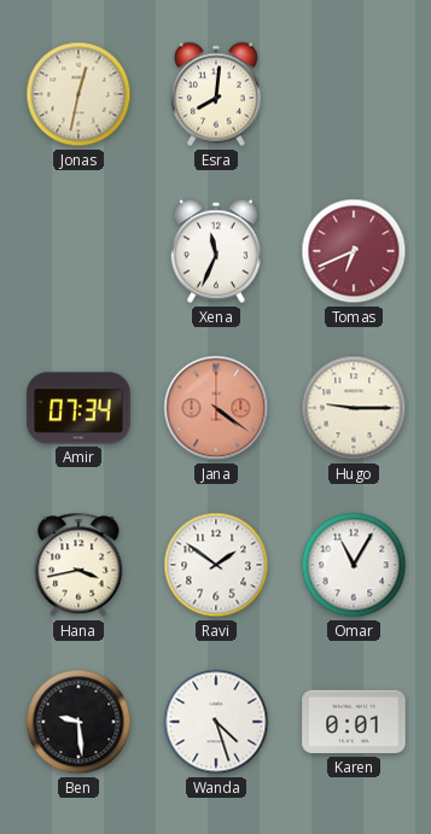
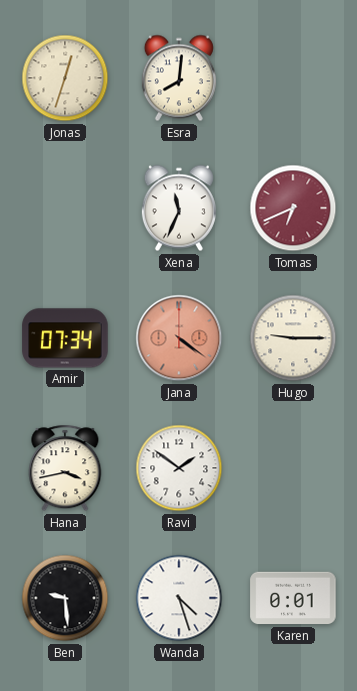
Jonas: 12:32 -> 12:33 (65, 78)
Omar: 11:05 -> none (354, 565)
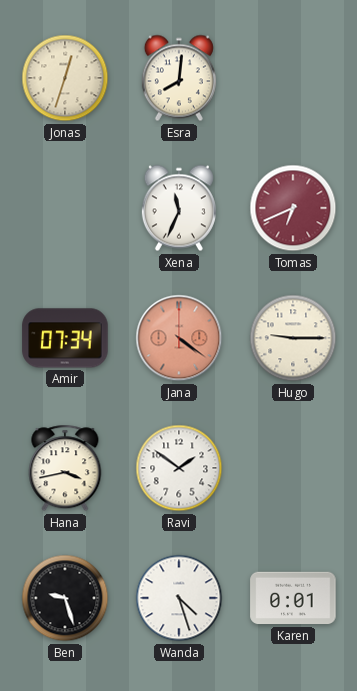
Ben: 9:29 -> 9:27 (65, 598)
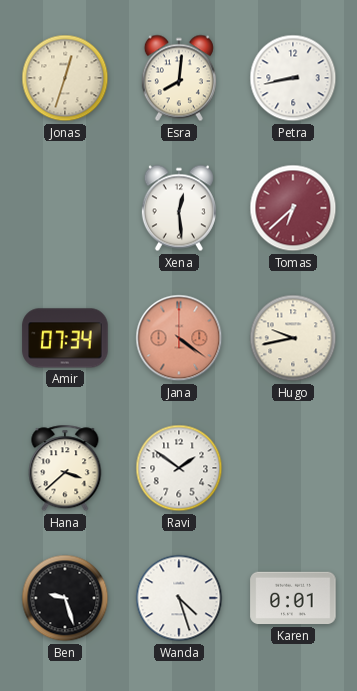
Petra: none -> 8:43 (293, 78)
Xena: 11:34 -> 12:29 (179, 208)
Tomas: 6:41 -> 6:38 (293, 208)
Hugo: 9:15 -> 9:43 (293, 338)
Hana: 3:43 -> 3:38 (65, 468)
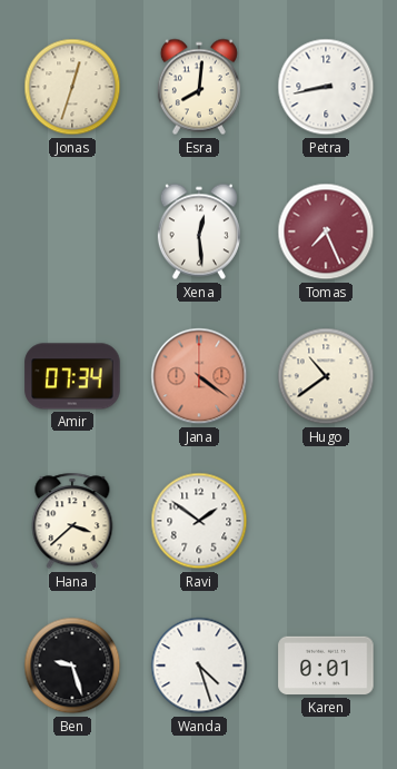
Tomas: 6:38 -> 7:26 (326, 231)
Hugo: 9:43 -> 10:39 (326, 376)
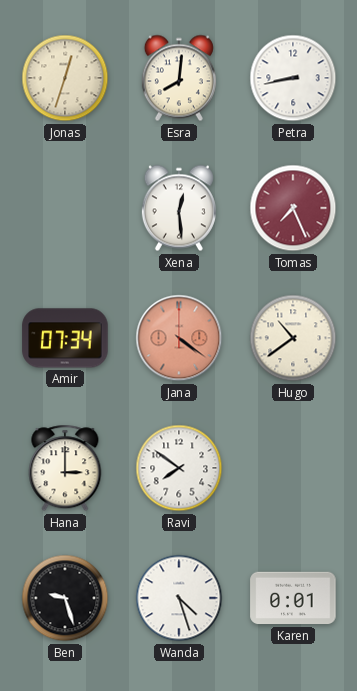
Hana: 3:38 -> 3:00 (65, 468)
Ravi: 1:51 -> 7:51 (179, 468)
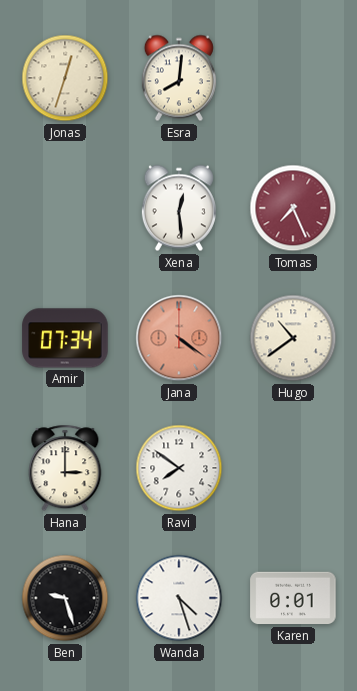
Petra: 8:43 -> none (293, 78)
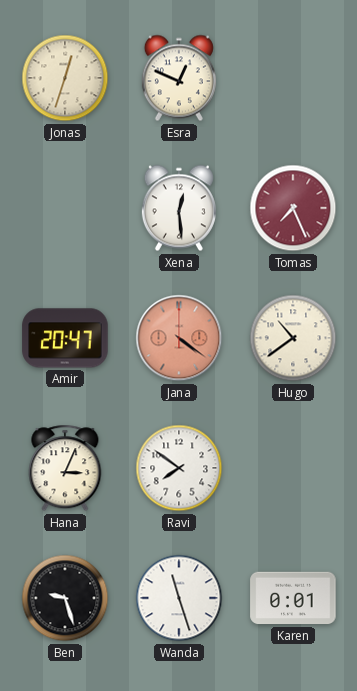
Esra: 8:01 -> 12:49 (179, 78)
Amir: 07:34 -> 20:47 (65, 338)
Hana: 3:00 -> 3:04 (65, 468)
Wanda: 4:27 -> 11:27 (179, 598)
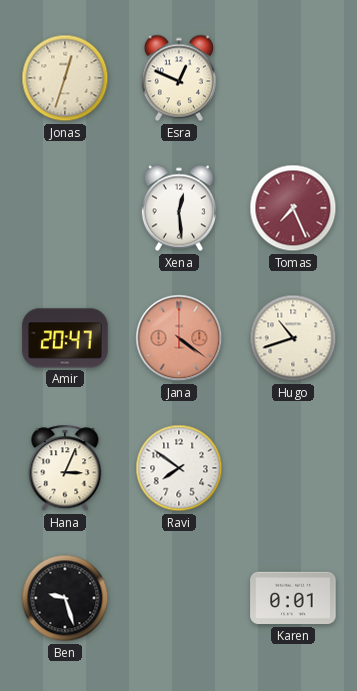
Hugo: 10:39 -> 10:42 (293, 338)
Wanda: 11:27 -> none (179, 598)
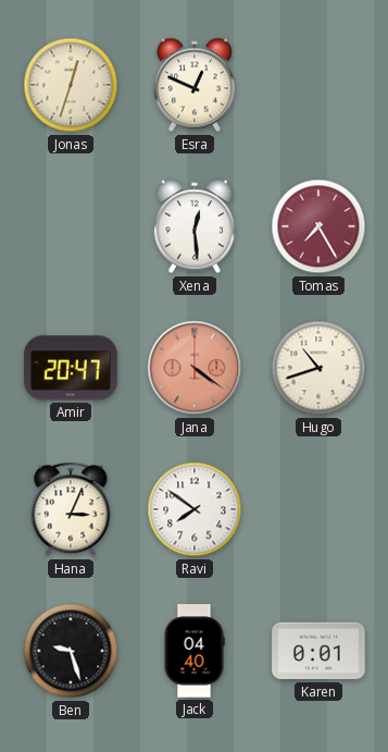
Tomas: 7:26 -> 7:25 (318, 226)
Jack: none -> 04:40 (195, 651)
